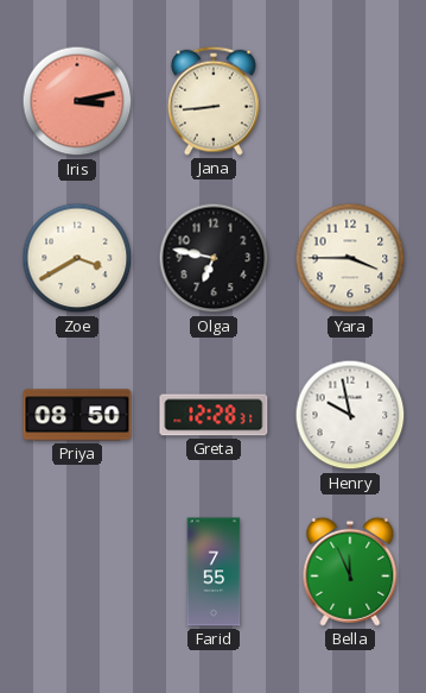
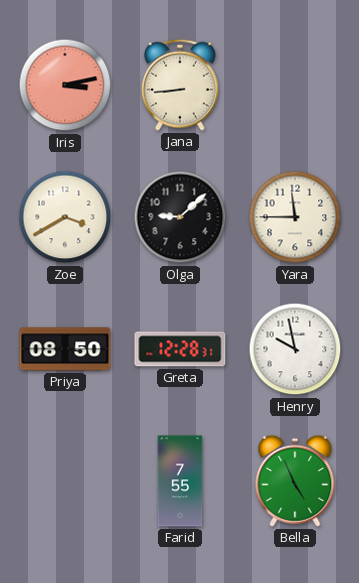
Olga: 6:47 -> 9:08 (180, 217)
Yara: 3:45 -> 11:45 (295, 217)
Bella: 11:56 -> 4:56 (295, 481)
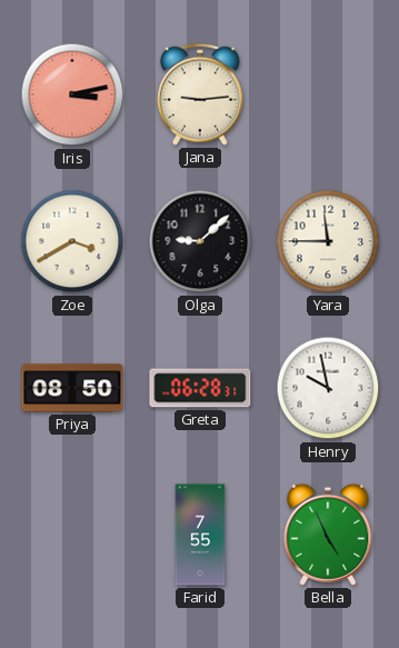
Jana: 8:44 -> 9:14 (200, 94)
Greta: 12:28 -> 06:28 (200, 388)
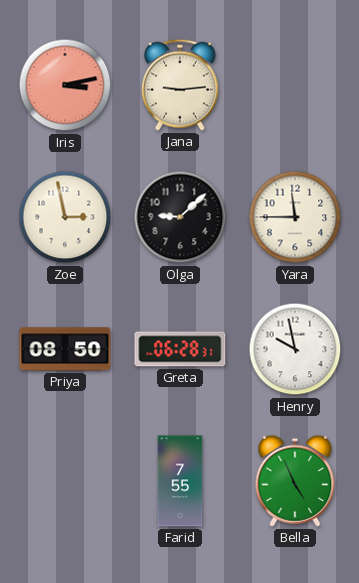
Zoe: 3:40 -> 2:58 (65, 217)
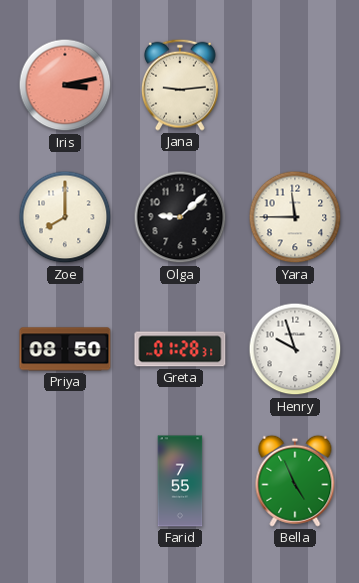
Zoe: 2:58 -> 8:00 (65, 217)
Greta: 06:28 -> 01:28 (180, 349)
Henry: 9:58 -> 9:57 (295, 349)
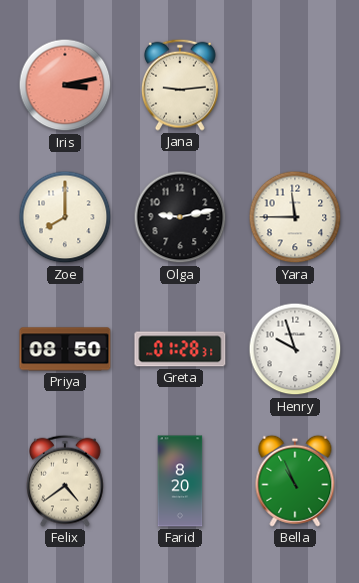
Olga: 9:08 -> 9:13 (180, 217)
Felix: none -> 4:39 (65, 481)
Farid: 7:55 -> 8:20 (180, 481)
Bella: 4:56 -> 10:56 (295, 481)
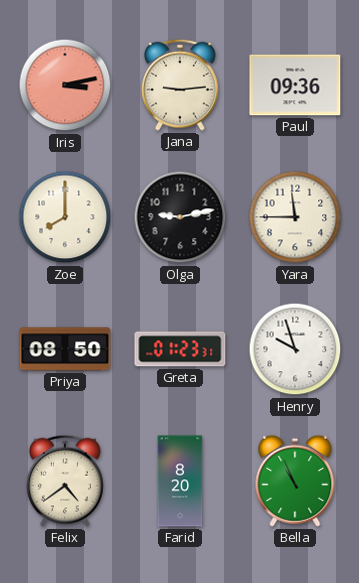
Paul: none -> 09:36 (295, 85)
Greta: 01:28 -> 01:23 (180, 349)
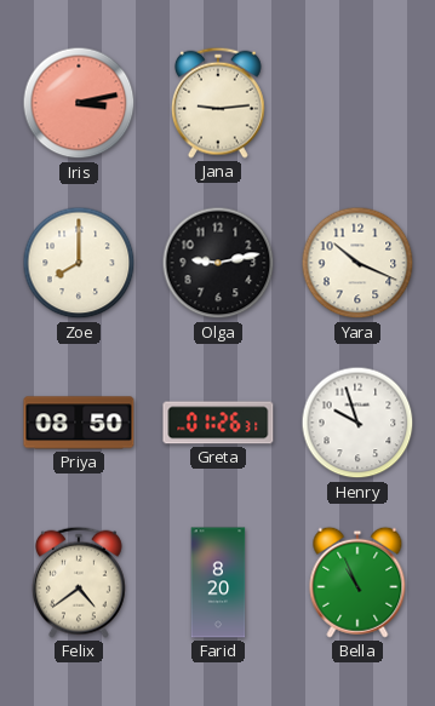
Paul: 09:36 -> none (295, 85)
Yara: 11:45 -> 10:19 (357, 263)
Greta: 01:23 -> 01:26 (218, 423)
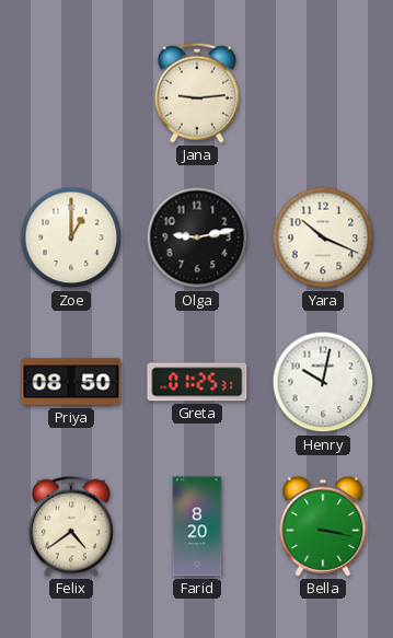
Iris: 3:13 -> none (79, 103)
Zoe: 8:00 -> 1:00 (71, 237)
Greta: 01:26 -> 01:25 (197, 382)
Henry: 9:57 -> 10:02 (323, 382)
Bella: 10:56 -> 3:17 (323, 526)
